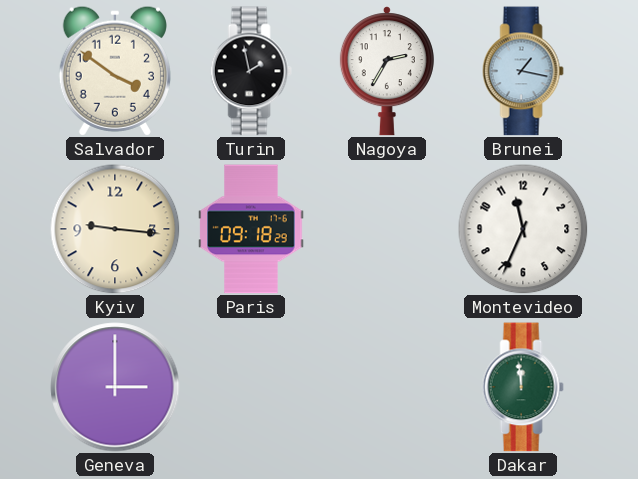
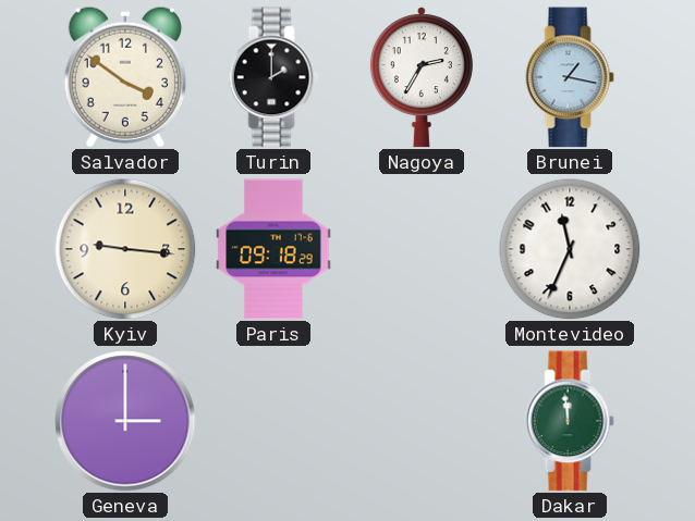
Turin: 1:58 -> 2:00 (273, 77)
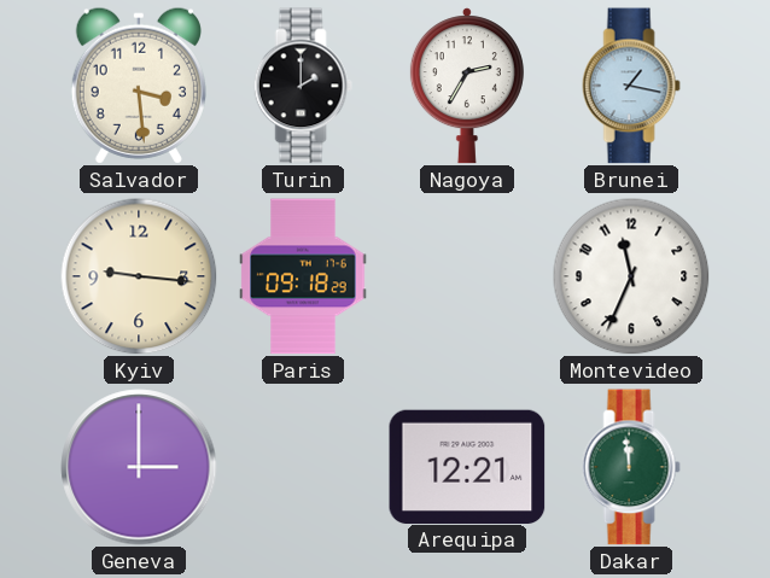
Salvador: 3:51 -> 3:29 (139, 86)
Arequipa: none -> 12:21 (467, 466)
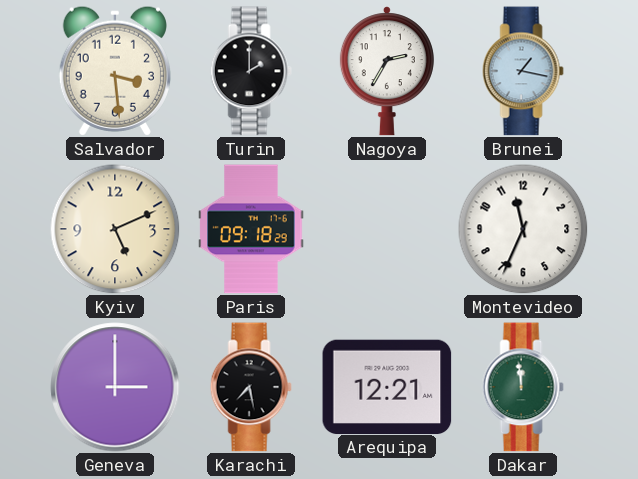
Kyiv: 9:16 -> 5:11 (115, 229)
Karachi: none -> 7:28 (251, 387)
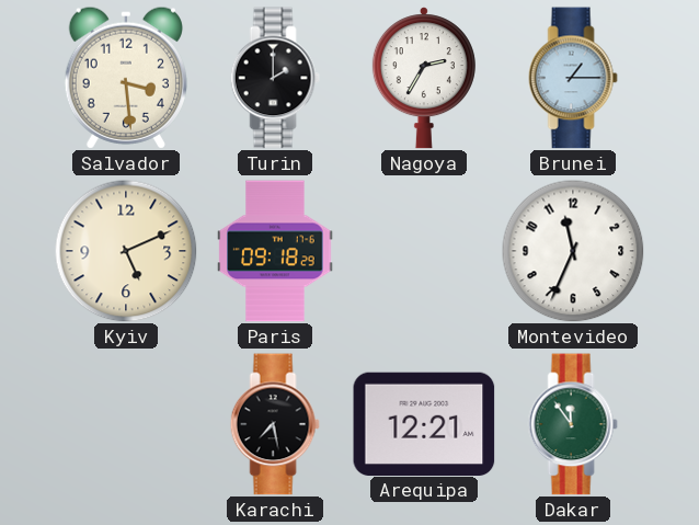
Brunei: 1:17 -> 1:15 (573, 78)
Geneva: 3:00 -> none (115, 387)
Dakar: 11:59 -> 11:54 (573, 424)
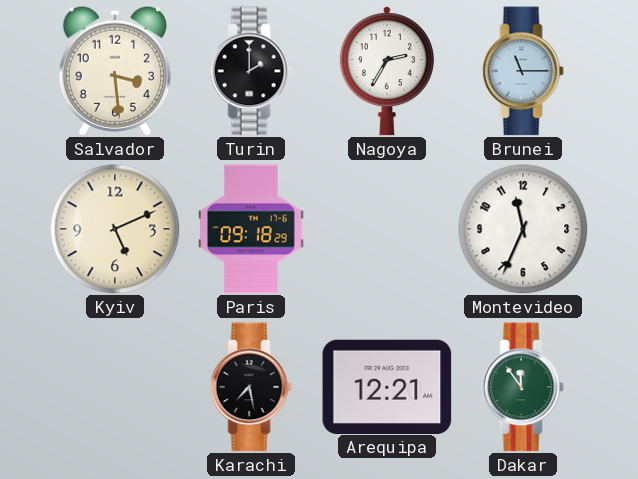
Brunei: 1:15 -> 11:15 (523, 71)
